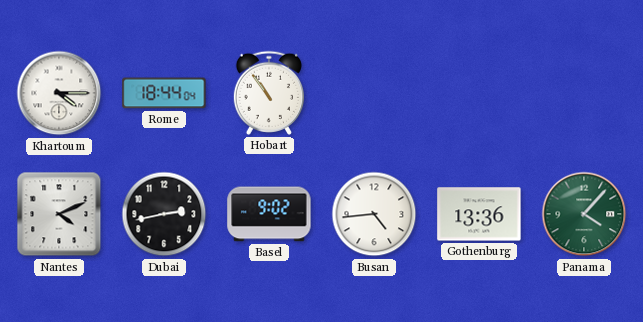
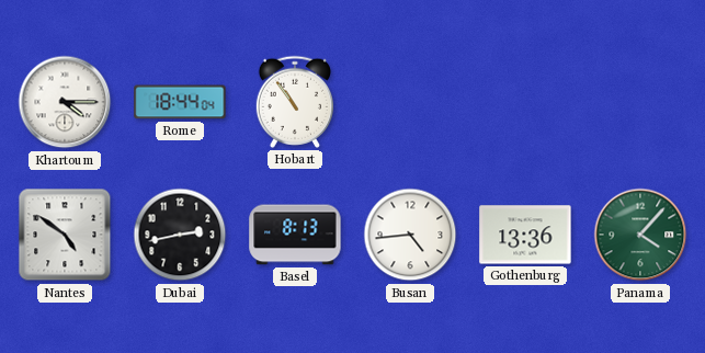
Nantes: 4:11 -> 4:51 (65, 235)
Basel: 9:02 -> 8:13 (295, 235)
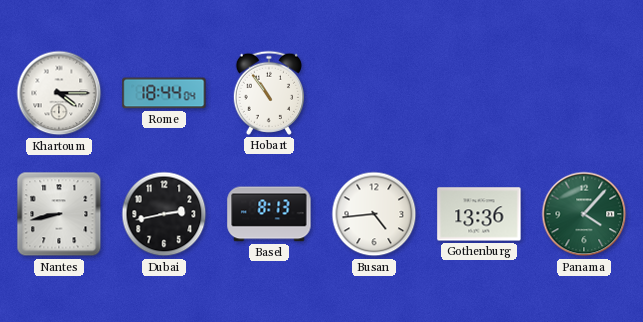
Nantes: 4:51 -> 8:43 (59, 214)
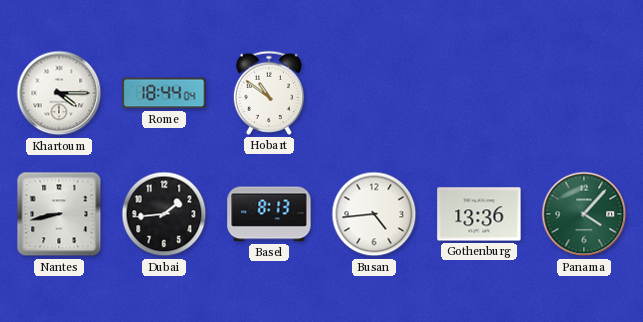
Hobart: 10:54 -> 10:51 (268, 93)
Dubai: 2:43 -> 1:44 (164, 214)
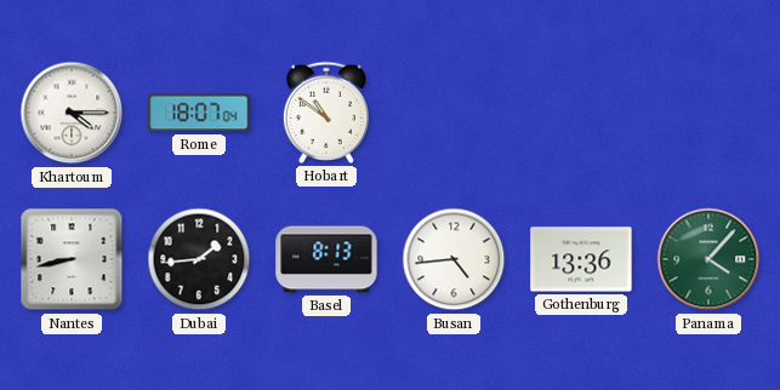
Rome: 18:44 -> 18:07 (199, 113)
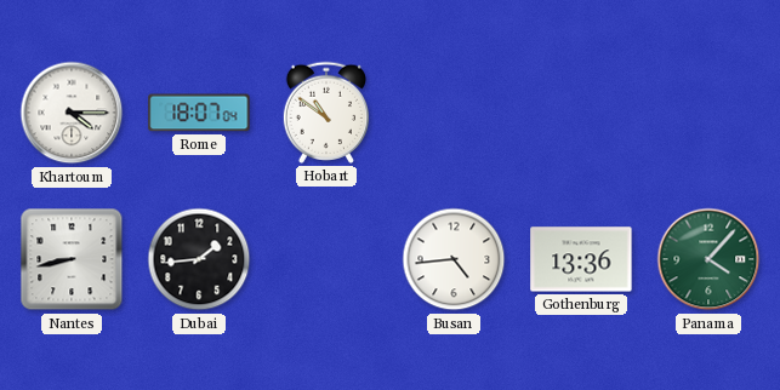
Basel: 8:13 -> none (326, 259)
